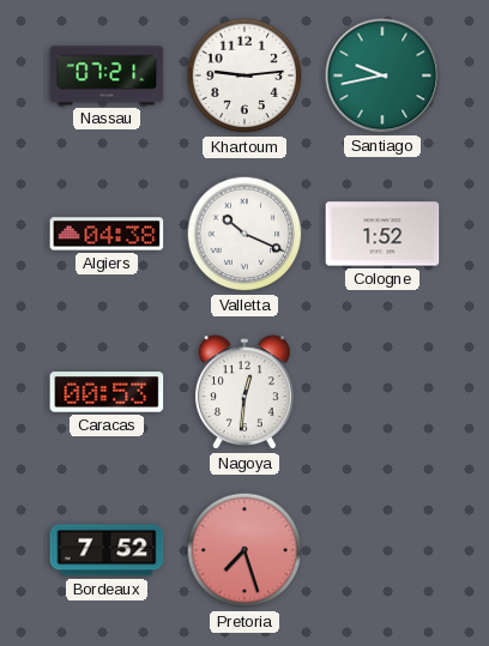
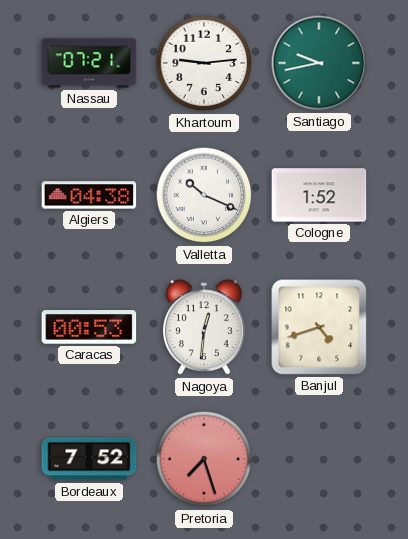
Banjul: none -> 4:42 (319, 327)
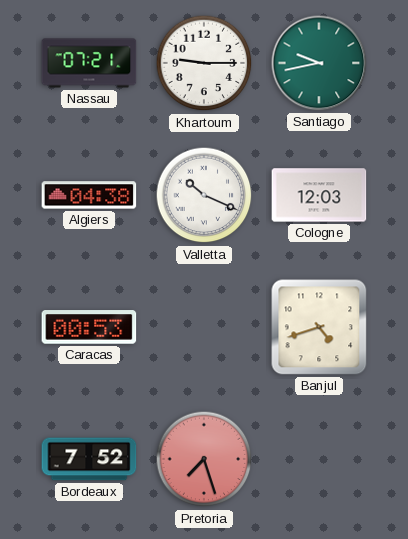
Khartoum: 9:14 -> 9:15 (204, 63)
Cologne: 1:52 -> 12:03 (319, 195)
Nagoya: 12:31 -> none (204, 328)
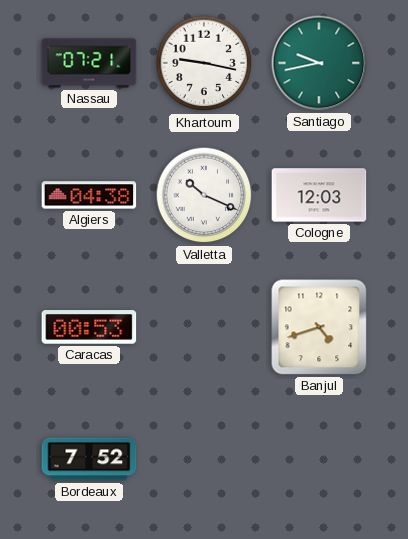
Khartoum: 9:15 -> 9:17 (204, 63)
Pretoria: 7:27 -> none (204, 459)
